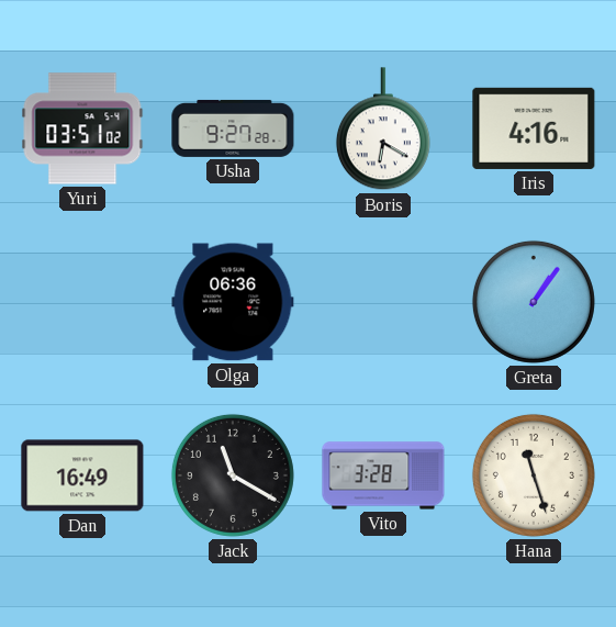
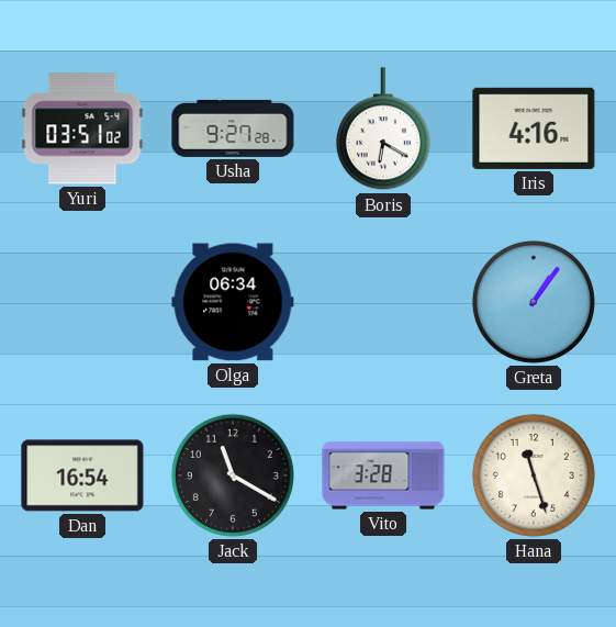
Olga: 06:36 -> 06:34 (233, 302)
Dan: 16:49 -> 16:54 (82, 475)
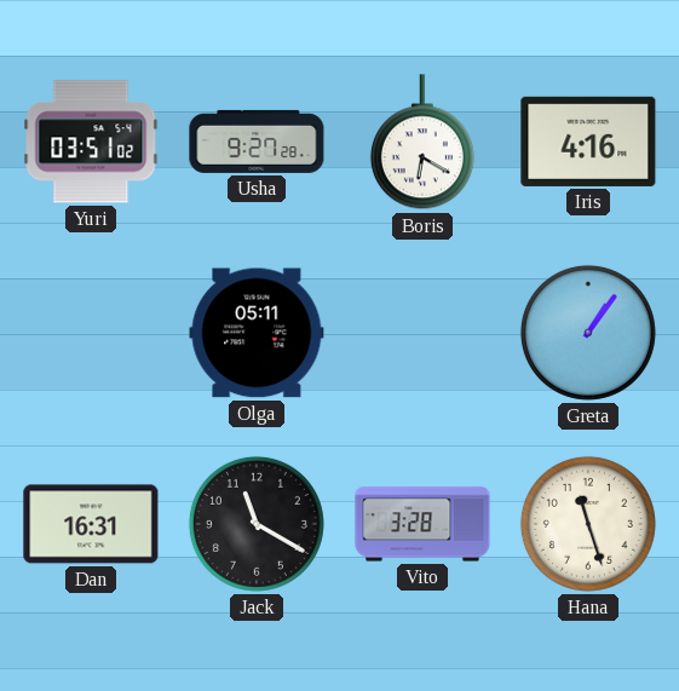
Olga: 06:34 -> 05:11 (257, 333)
Dan: 16:54 -> 16:31 (91, 524)
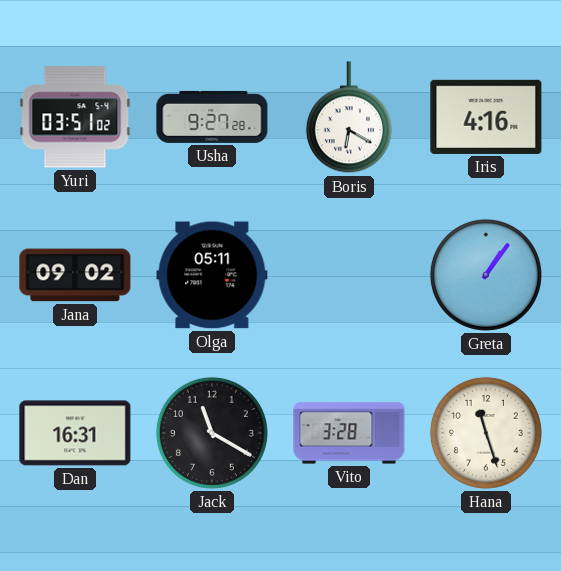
Jana: none -> 09:02 (75, 275)
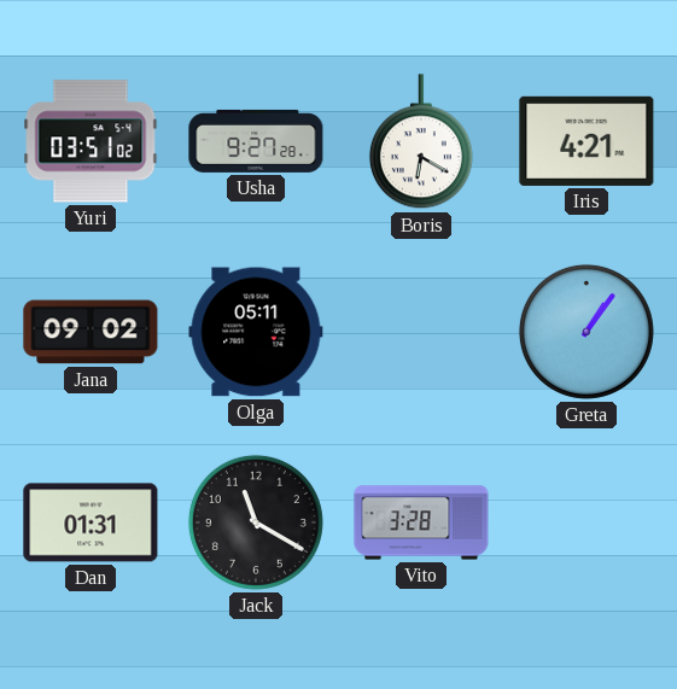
Iris: 4:16 -> 4:21 (586, 141)
Dan: 16:31 -> 01:31 (91, 522)
Hana: 11:27 -> none (486, 433)
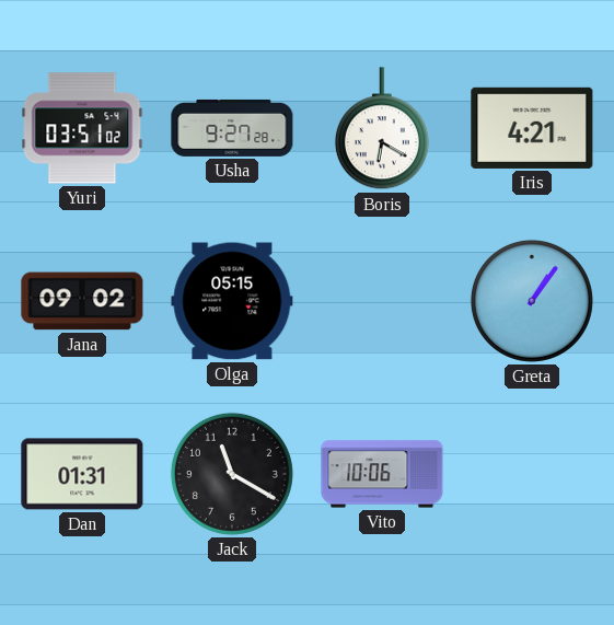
Olga: 05:11 -> 05:15 (232, 301)
Vito: 3:28 -> 10:06 (382, 474)
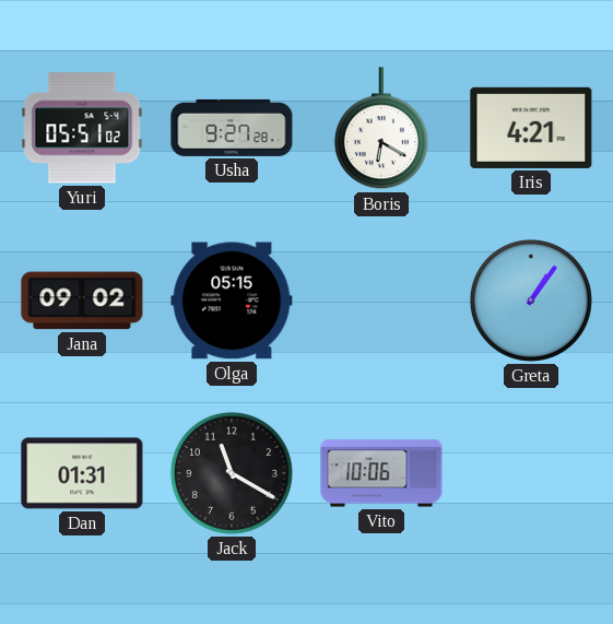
Yuri: 03:51 -> 05:51 (82, 128)
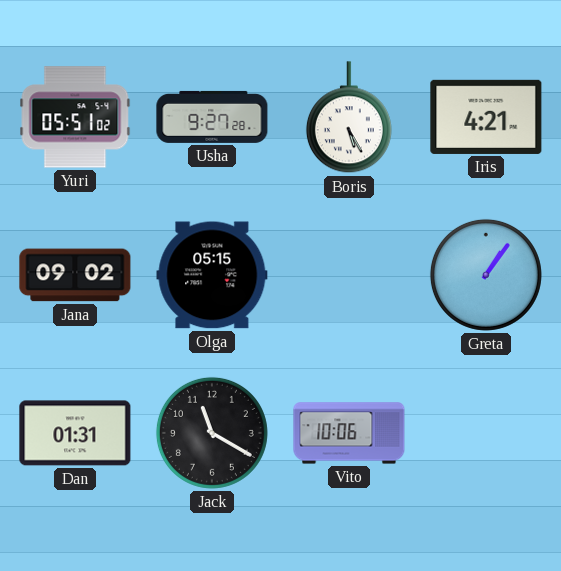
Boris: 6:20 -> 5:25 (349, 118)
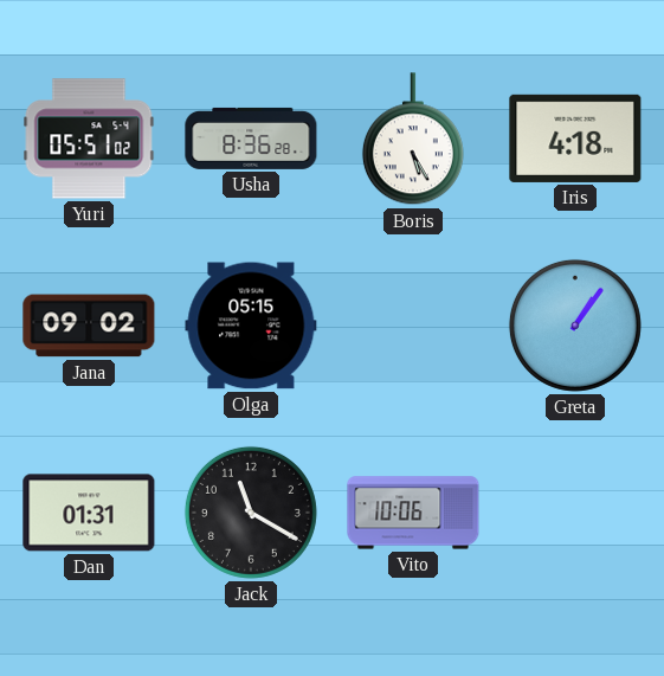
Usha: 9:27 -> 8:36 (251, 139)
Iris: 4:21 -> 4:18 (575, 139)
